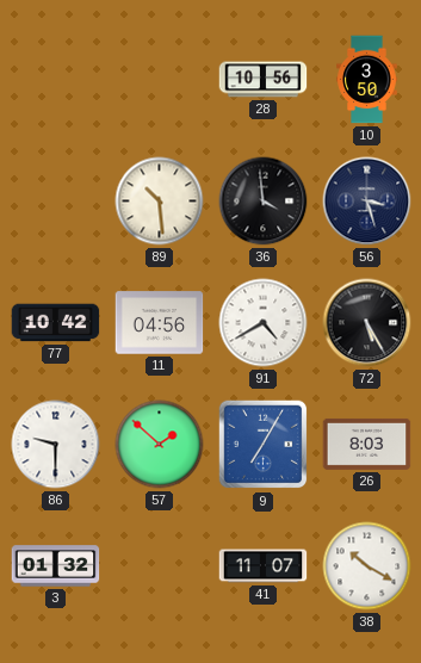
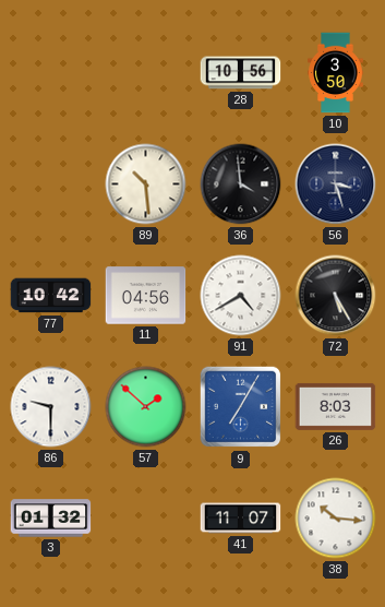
38: 10:20 -> 10:16 (336, 519)
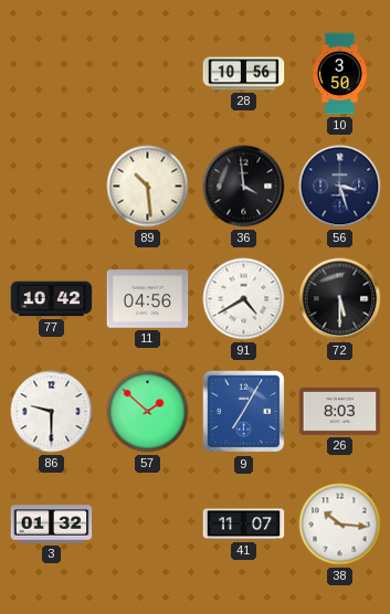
72: 5:25 -> 5:30 (340, 299)
